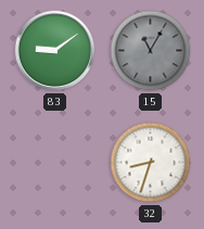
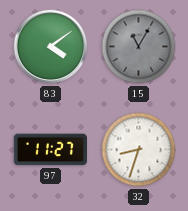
83: 9:09 -> 4:09 (51, 47)
97: none -> 11:27 (50, 150)
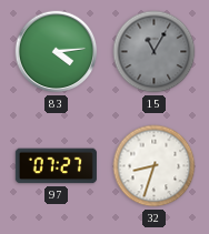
83: 4:09 -> 4:14 (57, 52)
97: 11:27 -> 07:27 (56, 166)
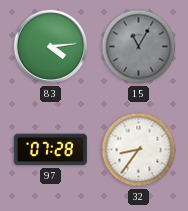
97: 07:27 -> 07:28 (50, 150)
32: 8:33 -> 8:36 (139, 150)
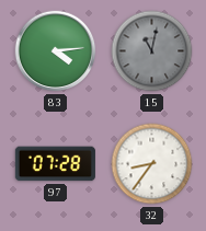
15: 11:05 -> 11:02 (152, 51)
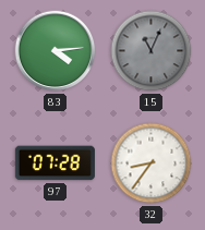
15: 11:02 -> 11:04 (152, 51)
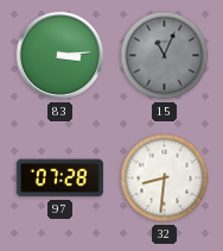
83: 4:14 -> 3:14 (60, 56)
32: 8:36 -> 8:31 (165, 178)
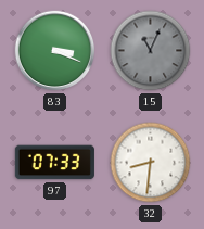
83: 3:14 -> 3:19 (55, 51)
97: 07:28 -> 07:33 (54, 163)
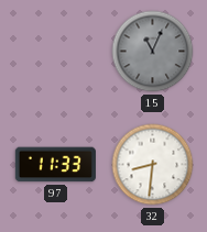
83: 3:19 -> none (55, 51)
97: 07:33 -> 11:33 (55, 165)
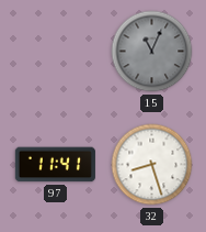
97: 11:33 -> 11:41 (55, 165)
32: 8:31 -> 8:27 (152, 165)
